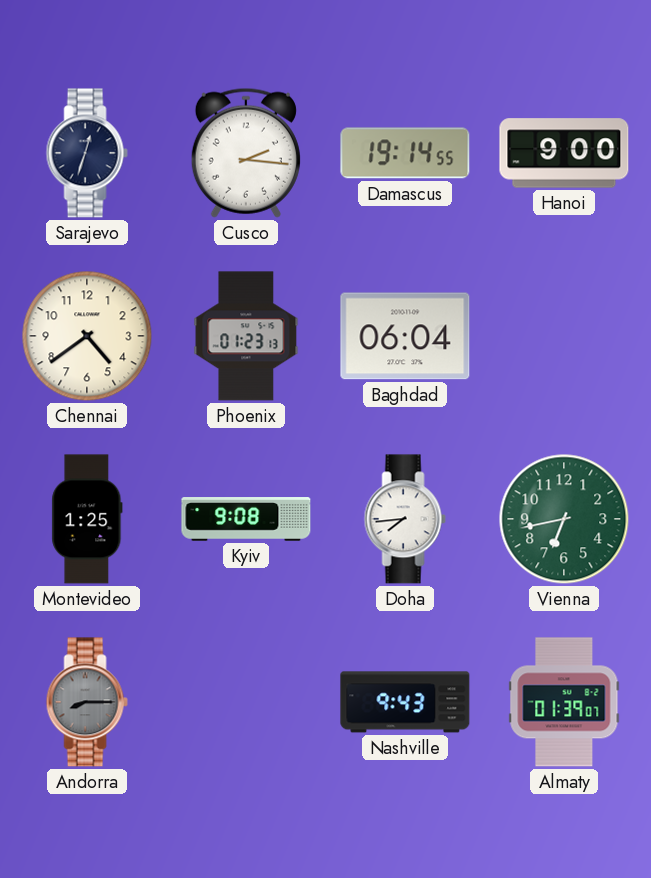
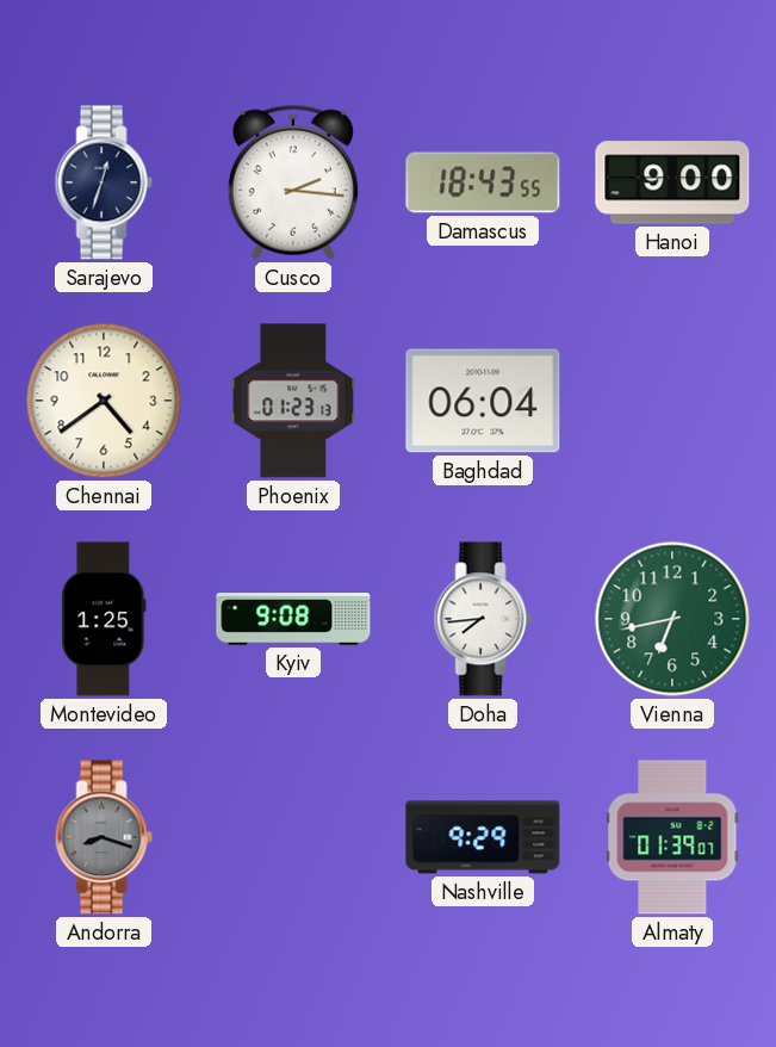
Damascus: 19:14 -> 18:43 (483, 182)
Andorra: 8:15 -> 8:18 (104, 837)
Nashville: 9:43 -> 9:29 (483, 837)
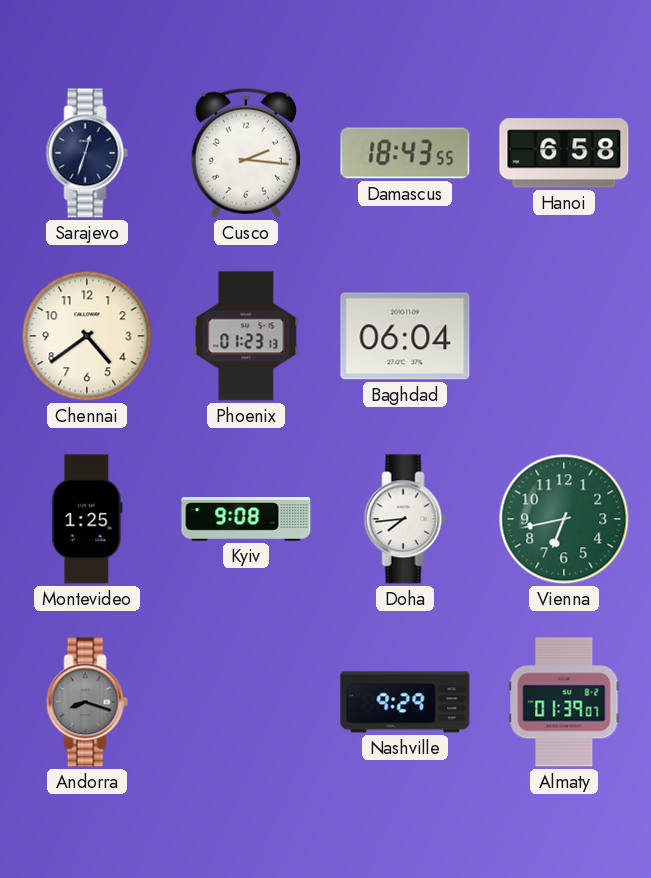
Hanoi: 9:00 -> 6:58 (564, 153)
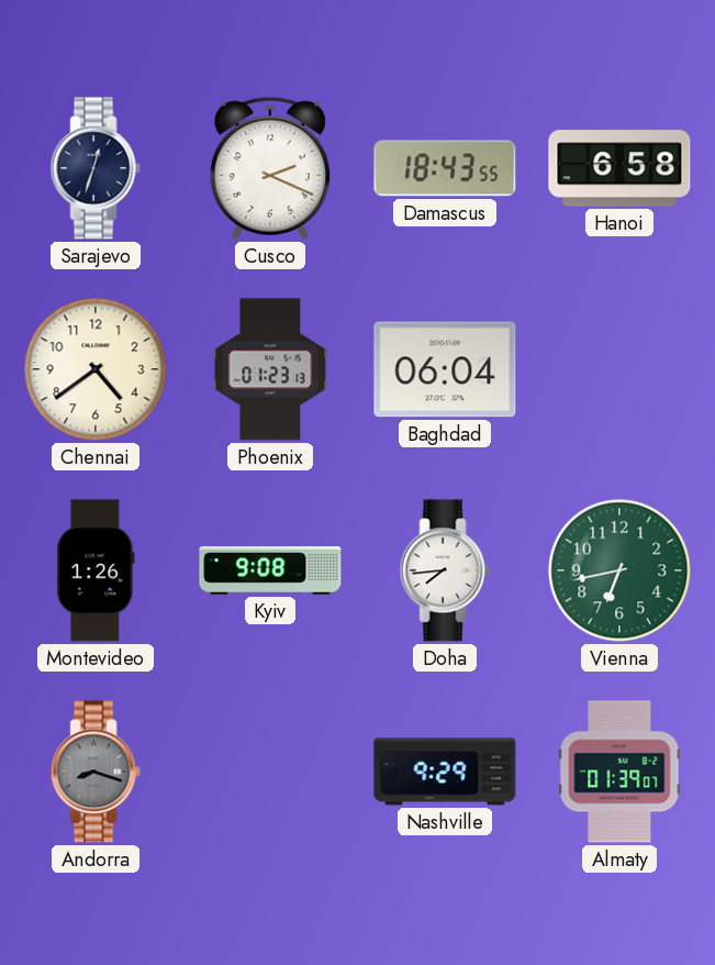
Cusco: 2:16 -> 2:19 (270, 168)
Montevideo: 1:25 -> 1:26 (96, 570)
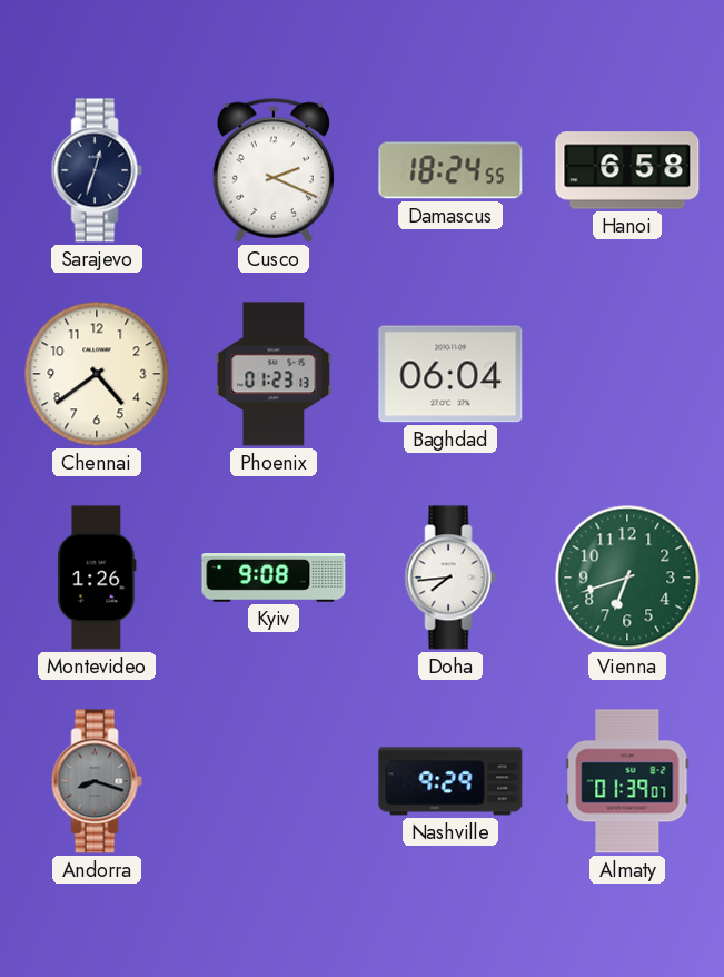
Damascus: 18:43 -> 18:24 (450, 170)
Vienna: 6:43 -> 6:42 (627, 578)
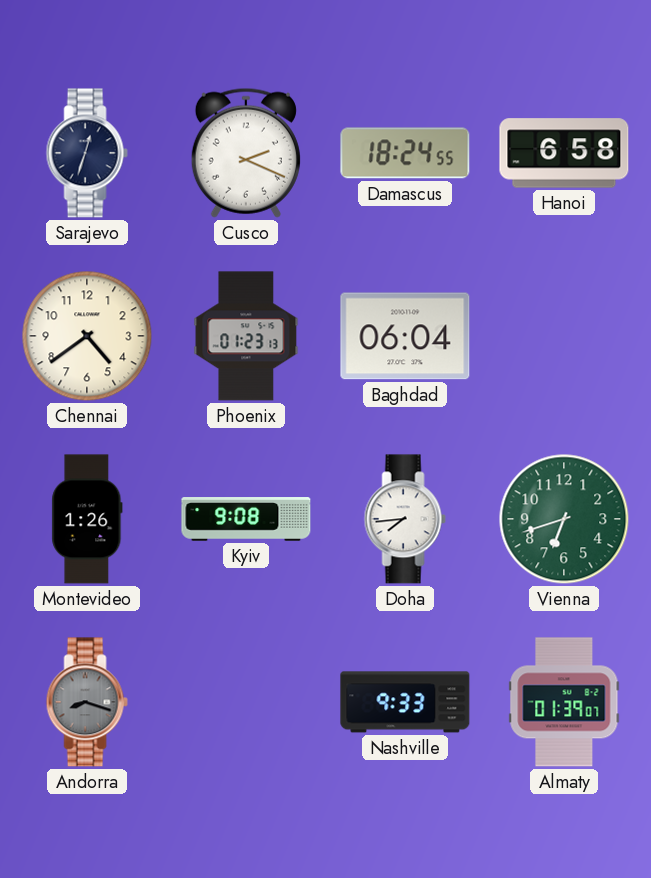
Nashville: 9:29 -> 9:33 (405, 702)
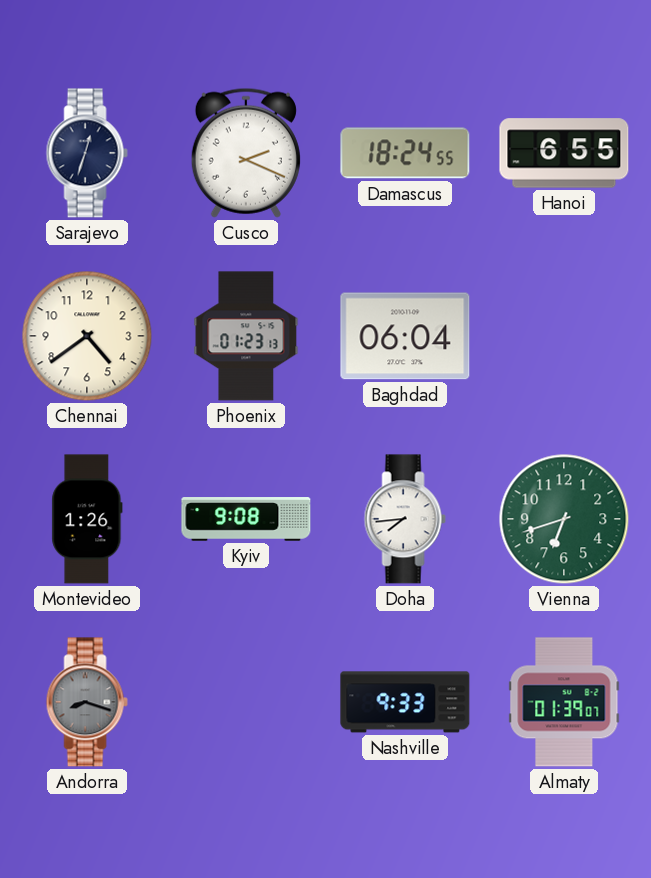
Hanoi: 6:58 -> 6:55 (564, 153)
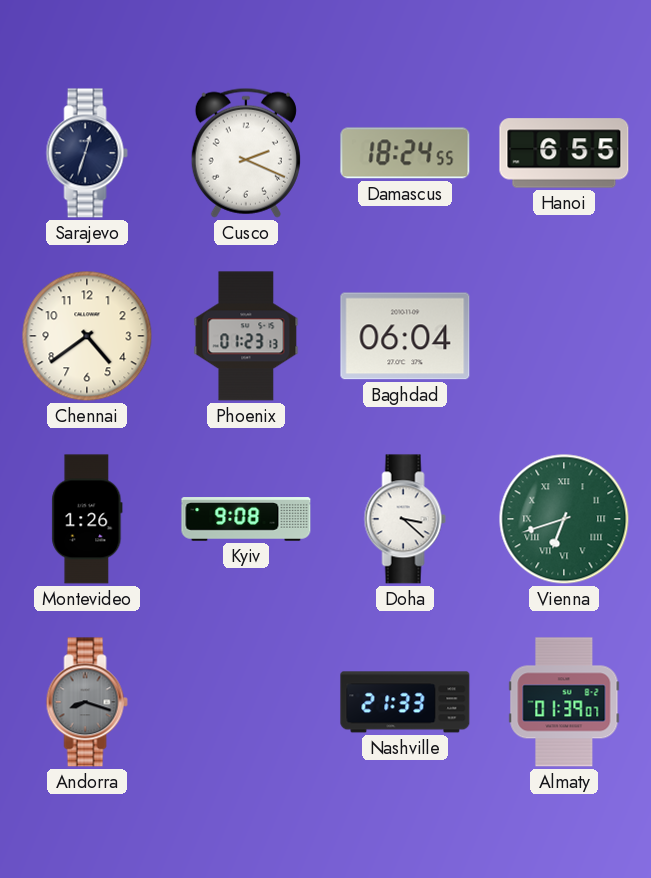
Doha: 7:44 -> 3:22 (405, 519)
Vienna numerals: Arabic -> Roman (564, 519)
Nashville: 9:33 -> 21:33 (405, 702)
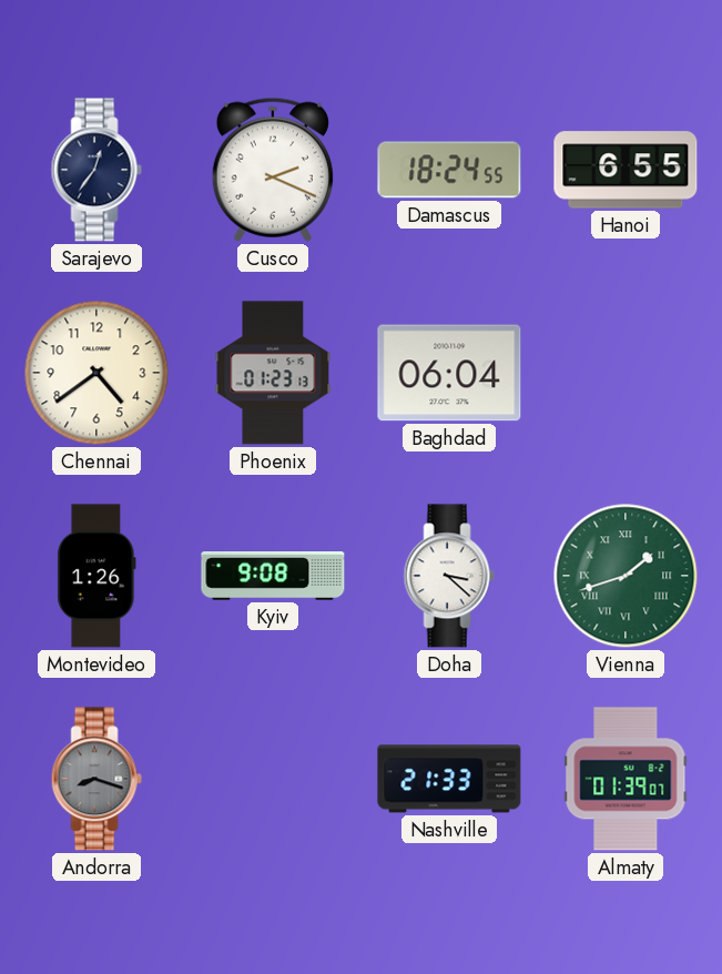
Sarajevo: 12:33 -> 12:36 (96, 170)
Vienna: 6:42 -> 1:42 (626, 576)
